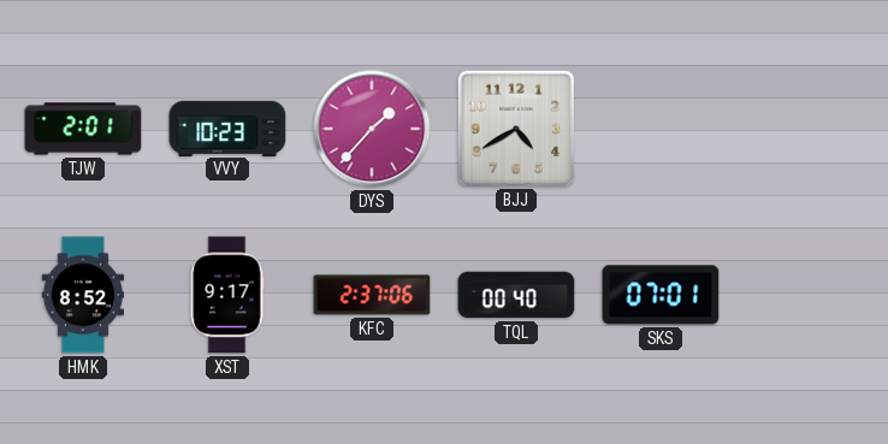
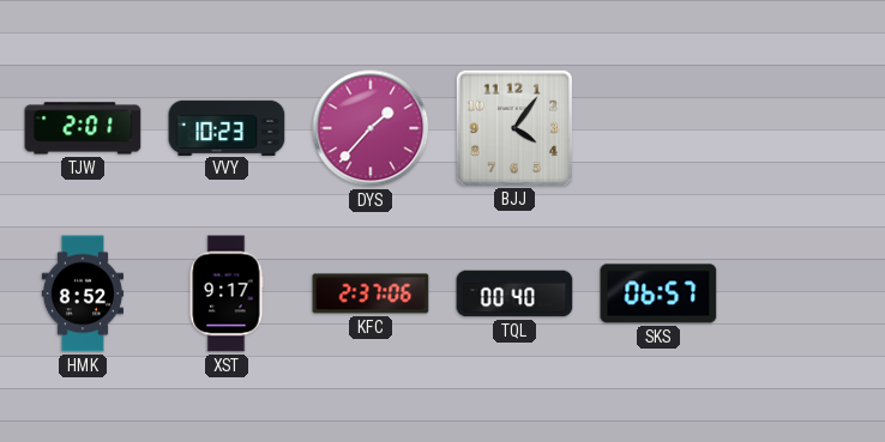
BJJ: 4:40 -> 4:06 (513, 127)
SKS: 07:01 -> 06:57 (658, 293)
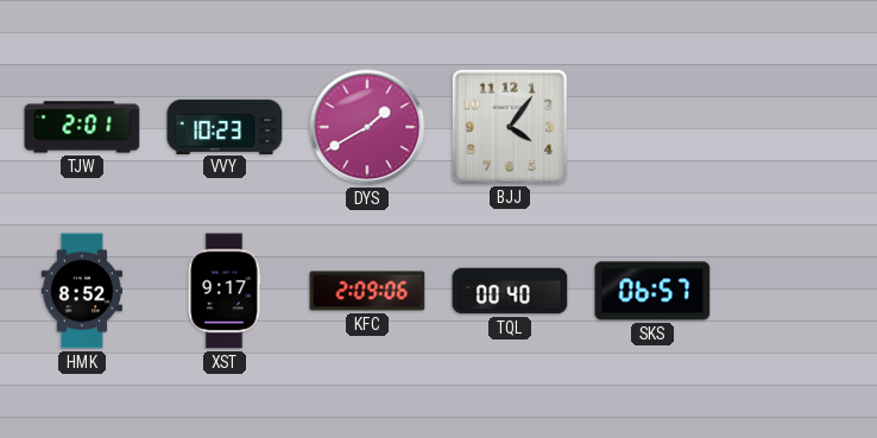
DYS: 1:37 -> 1:40 (367, 127)
KFC: 2:37 -> 2:09 (367, 291)
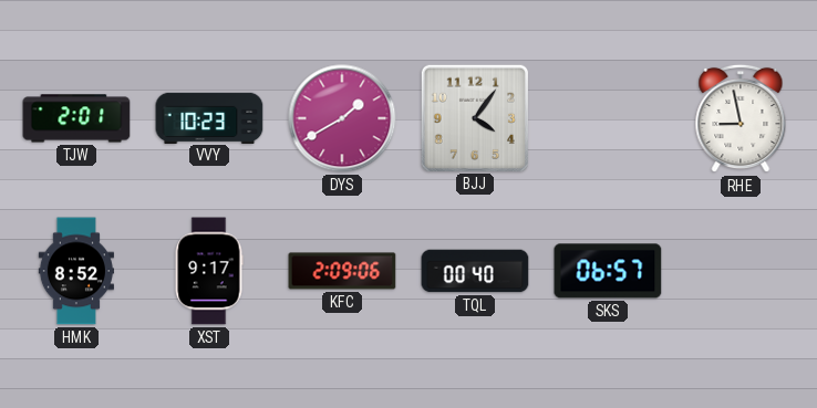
RHE: none -> 8:58 (741, 118)
